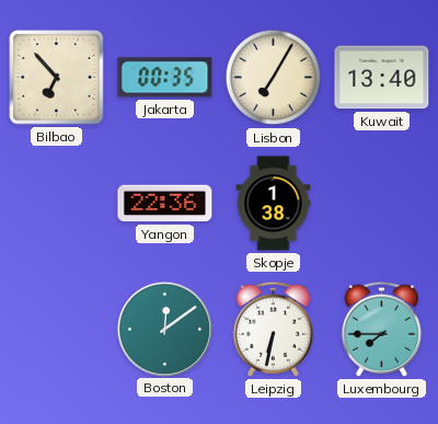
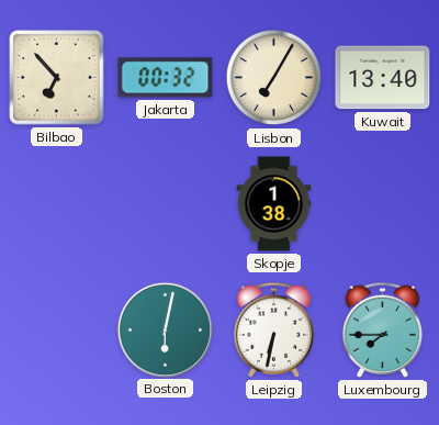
Jakarta: 00:35 -> 00:32 (166, 78)
Yangon: 22:36 -> none (165, 204)
Boston: 12:09 -> 6:02 (165, 329)
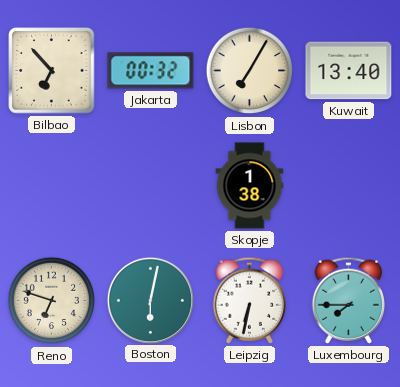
Reno: none -> 6:48 (52, 301)
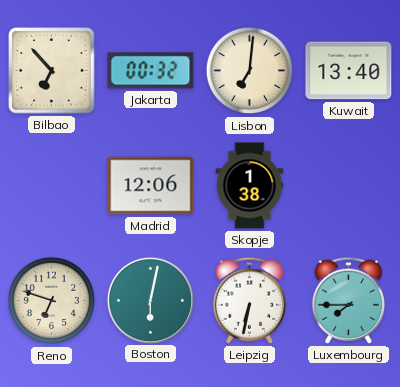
Lisbon: 7:05 -> 7:01 (250, 71)
Madrid: none -> 12:06 (151, 186)
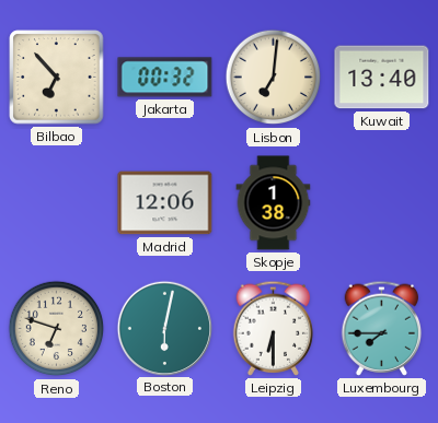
Leipzig: 6:32 -> 6:30 (274, 328)
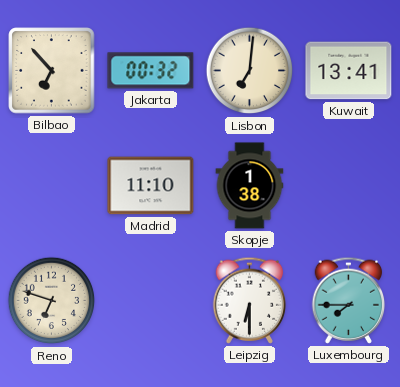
Kuwait: 13:40 -> 13:41 (349, 71)
Madrid: 12:06 -> 11:10 (151, 186)
Boston: 6:02 -> none (164, 328)
